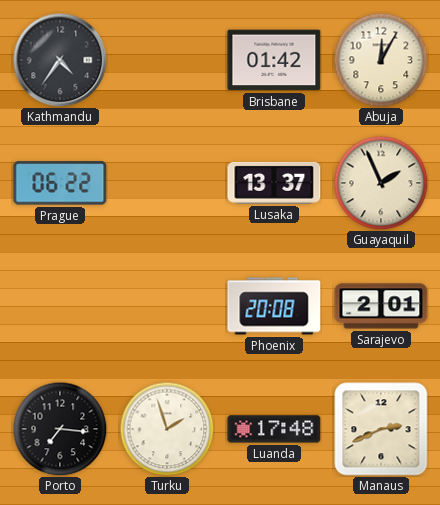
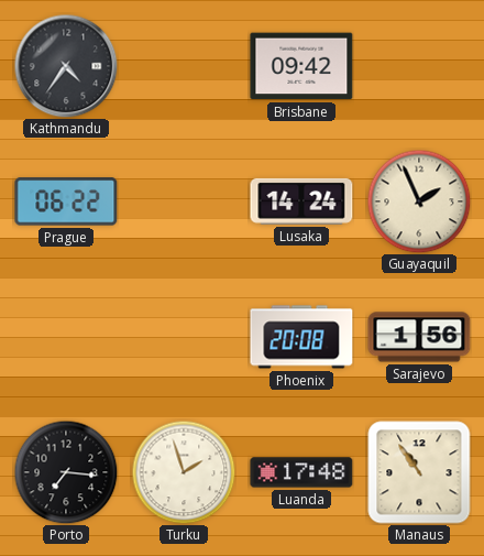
Brisbane: 01:42 -> 09:42 (301, 66)
Abuja: 12:05 -> none (381, 60)
Lusaka: 13:37 -> 14:24 (301, 201)
Sarajevo: 2:01 -> 1:56 (419, 337)
Manaus: 2:41 -> 10:54 (419, 472)
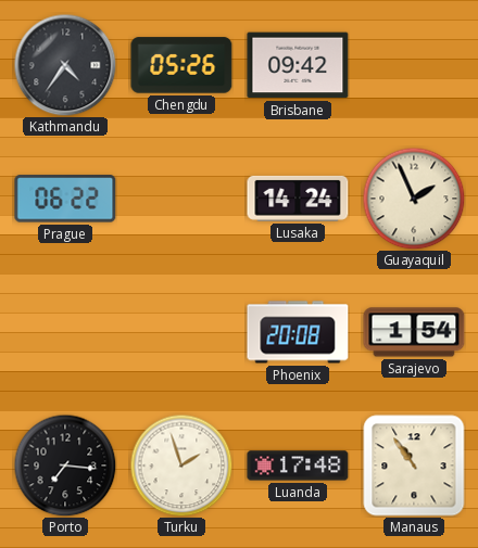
Chengdu: none -> 05:26 (181, 65)
Sarajevo: 1:56 -> 1:54 (414, 332)
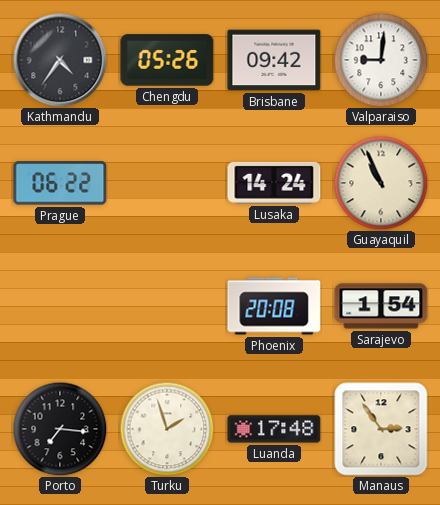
Valparaiso: none -> 9:01 (381, 60)
Guayaquil: 1:56 -> 10:56 (381, 183)
Manaus: 10:54 -> 2:54 (381, 429)
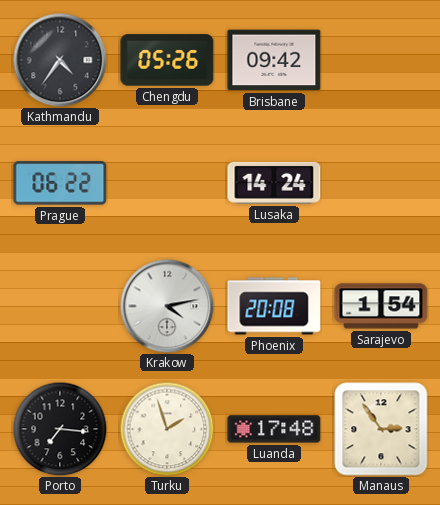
Valparaiso: 9:01 -> none (381, 60)
Guayaquil: 10:56 -> none (381, 183)
Krakow: none -> 4:13 (167, 306)
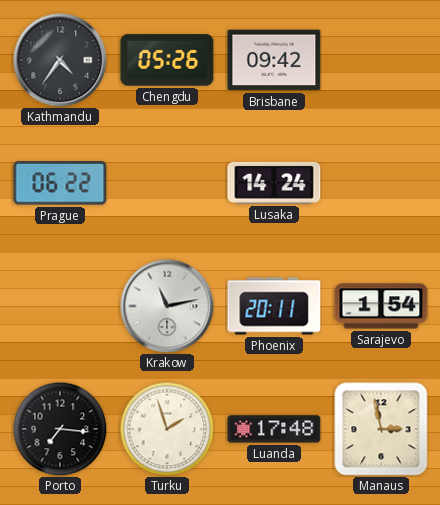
Krakow: 4:13 -> 11:13 (167, 306)
Phoenix: 20:08 -> 20:11 (274, 306)
Manaus: 2:54 -> 2:58 (381, 429)
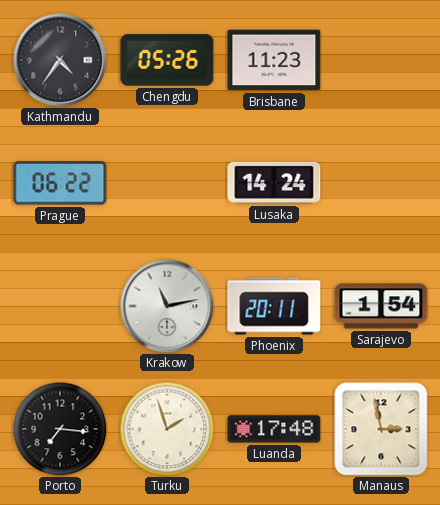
Brisbane: 09:42 -> 11:23 (274, 60)
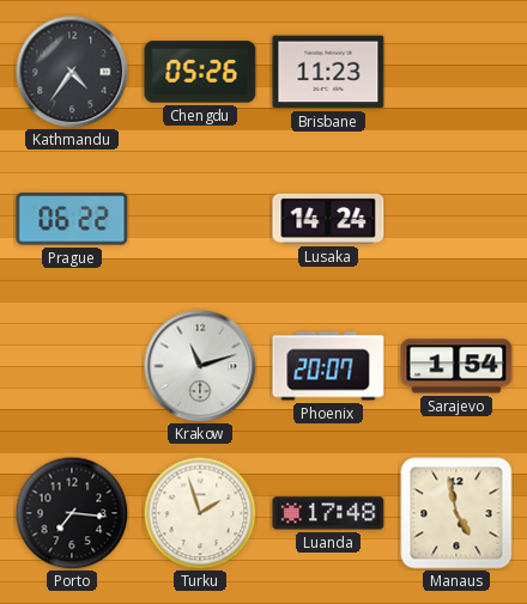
Krakow: 11:13 -> 11:12 (200, 366)
Phoenix: 20:11 -> 20:07 (328, 366)
Manaus: 2:58 -> 4:58 (456, 513)
